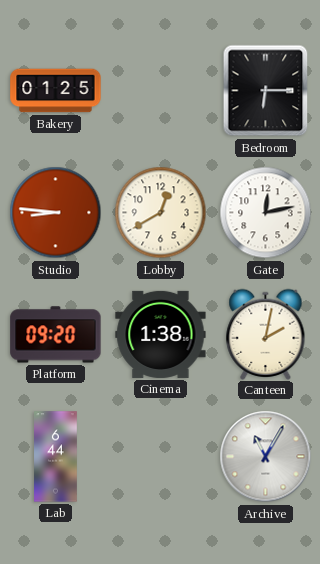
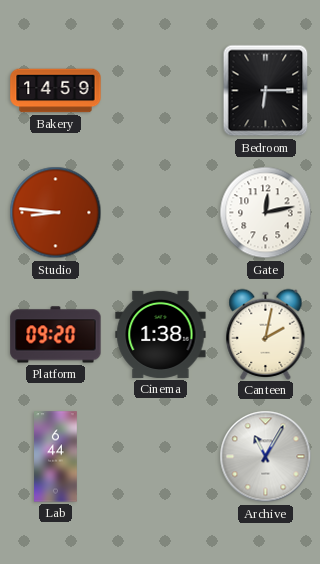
Bakery: 01:25 -> 14:59 (56, 91)
Lobby: 12:40 -> none (161, 213)
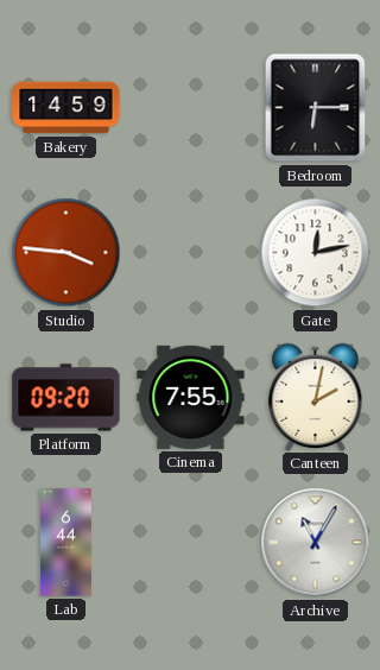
Studio: 8:46 -> 3:46 (66, 253)
Cinema: 1:38 -> 7:55 (191, 397)
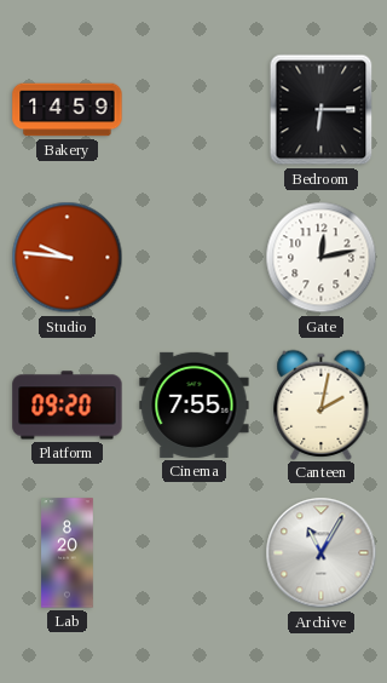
Studio: 3:46 -> 9:46 (68, 258)
Lab: 6:44 -> 8:20 (68, 553)
